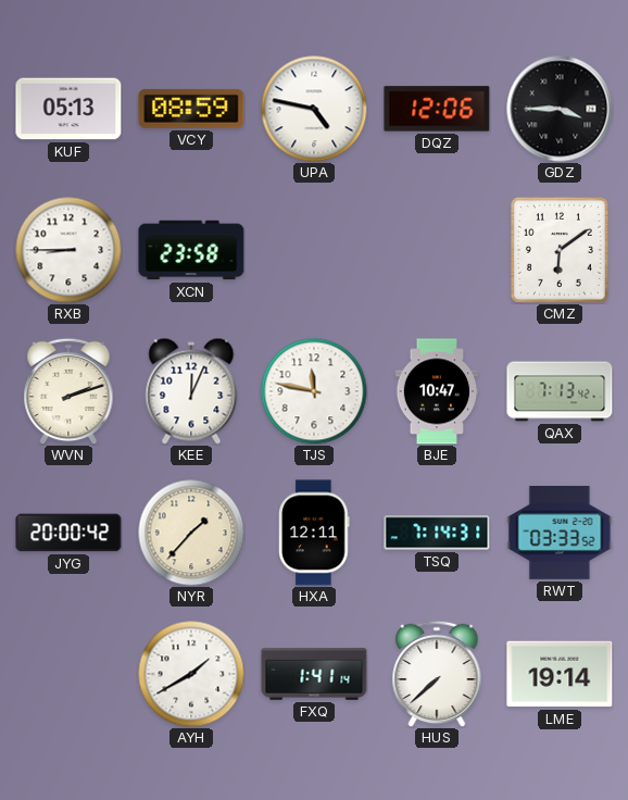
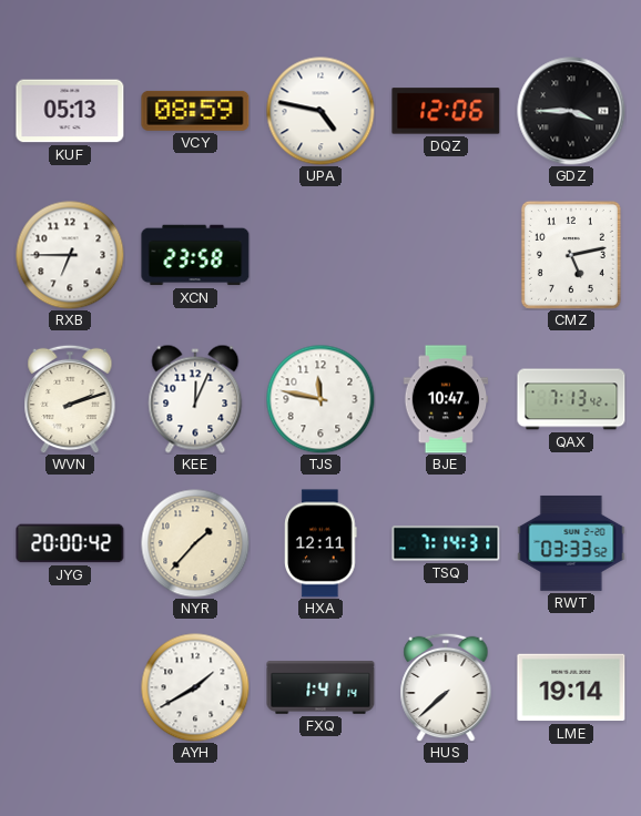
RXB: 8:45 -> 6:45 (70, 255)
CMZ: 6:09 -> 5:13 (571, 255)
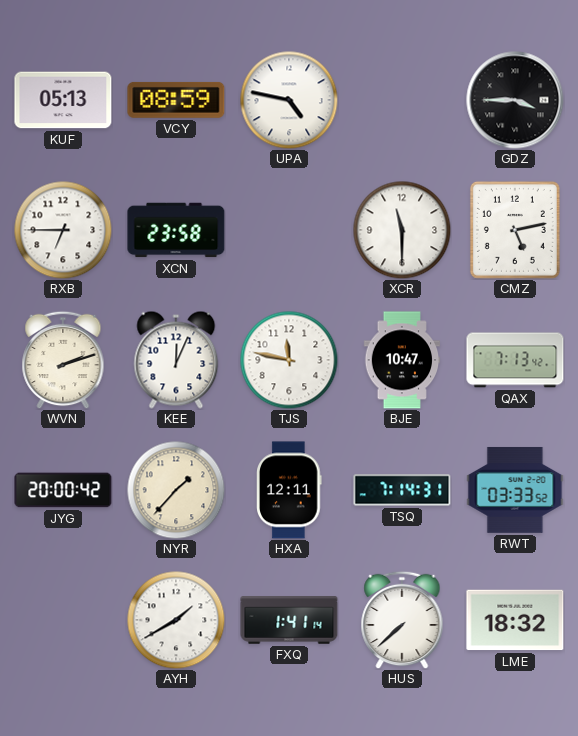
DQZ: 12:06 -> none (446, 111)
XCR: none -> 11:30 (402, 230)
LME: 19:14 -> 18:32 (515, 620)
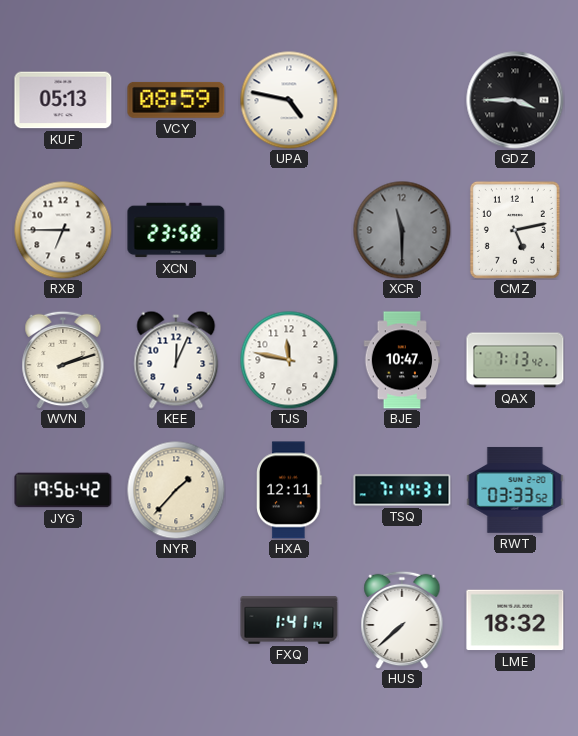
XCR dial: white -> grey (402, 230)
JYG: 20:00 -> 19:56 (63, 490)
AYH: 1:40 -> none (176, 620)
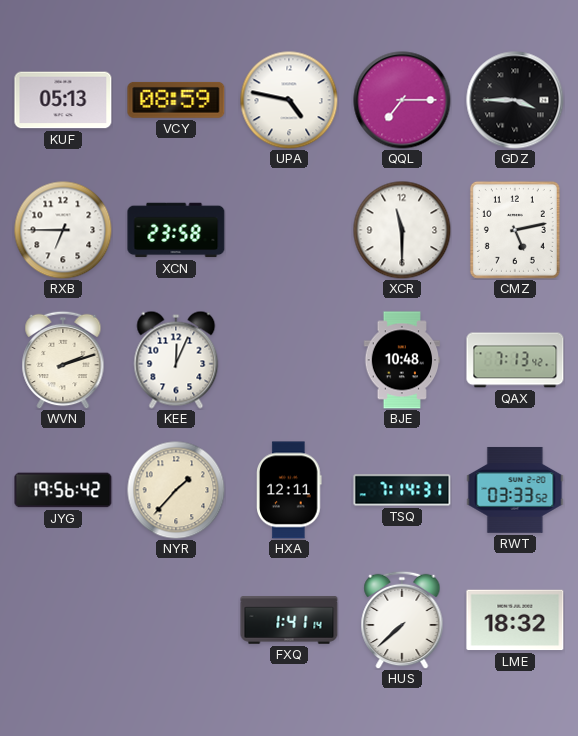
QQL: none -> 7:15 (402, 100)
XCR dial: grey -> white (402, 230)
TJS: 11:47 -> none (289, 360)
BJE: 10:47 -> 10:48 (402, 360)
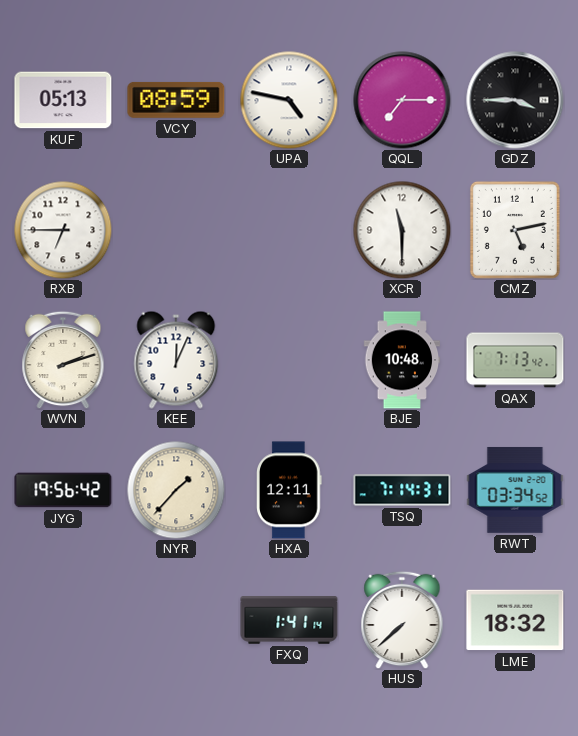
XCN: 23:58 -> none (176, 230)
RWT: 03:33 -> 03:34 (515, 490)
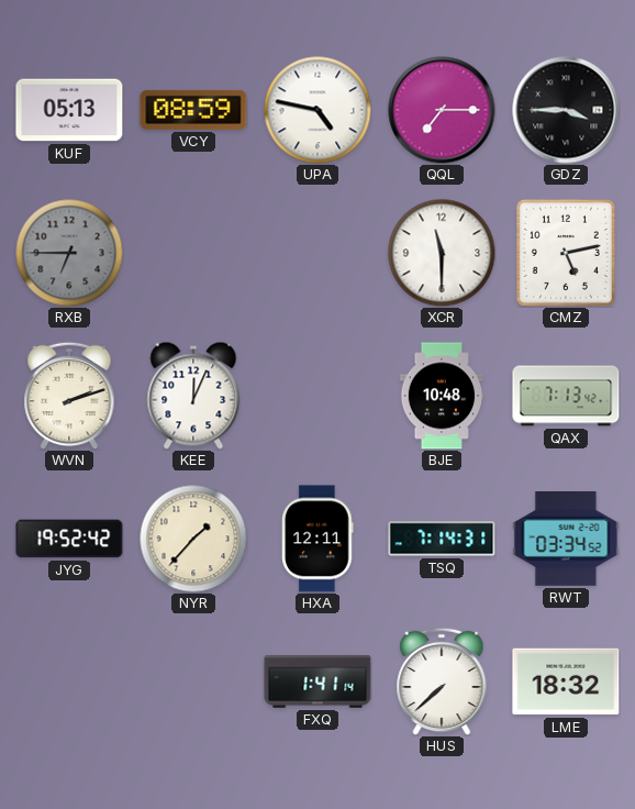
RXB dial: white -> grey (69, 253)
JYG: 19:56 -> 19:52 (69, 539)
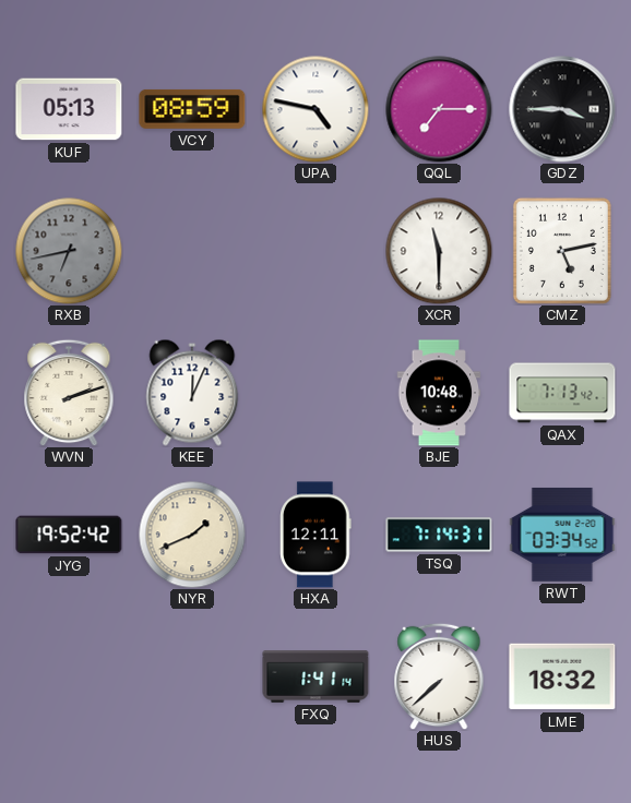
RXB: 6:45 -> 6:43 (69, 251)
NYR: 1:37 -> 1:41 (192, 535)
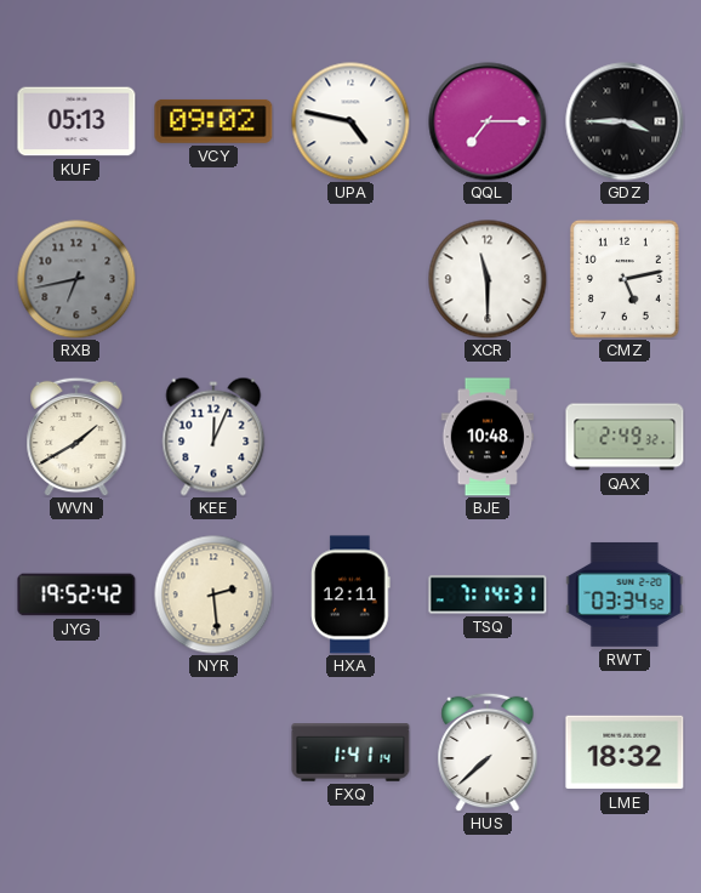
VCY: 08:59 -> 09:02 (213, 121)
WVN: 2:12 -> 1:40 (76, 437)
QAX: 7:13 -> 2:49 (625, 437)
NYR: 1:41 -> 2:29 (213, 595)
